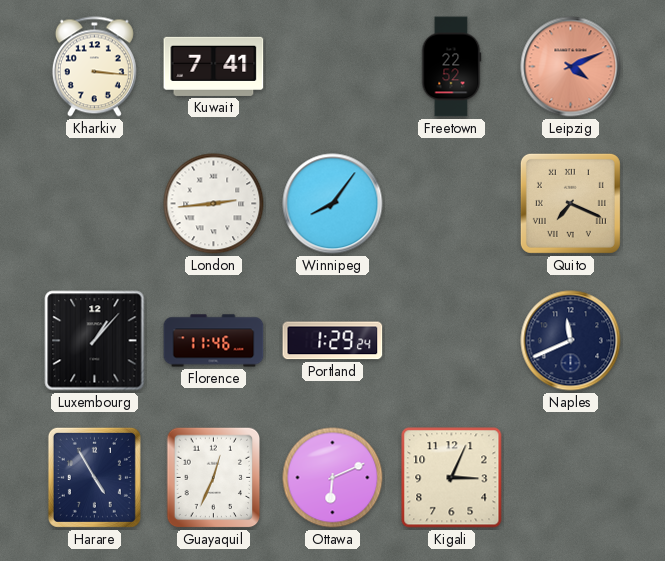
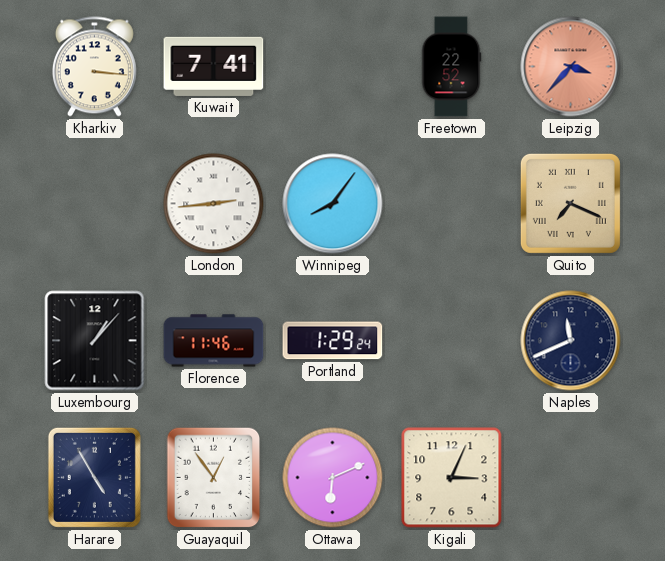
Leipzig: 4:11 -> 3:37 (571, 67)
Guayaquil: 12:34 -> 12:54 (214, 478)
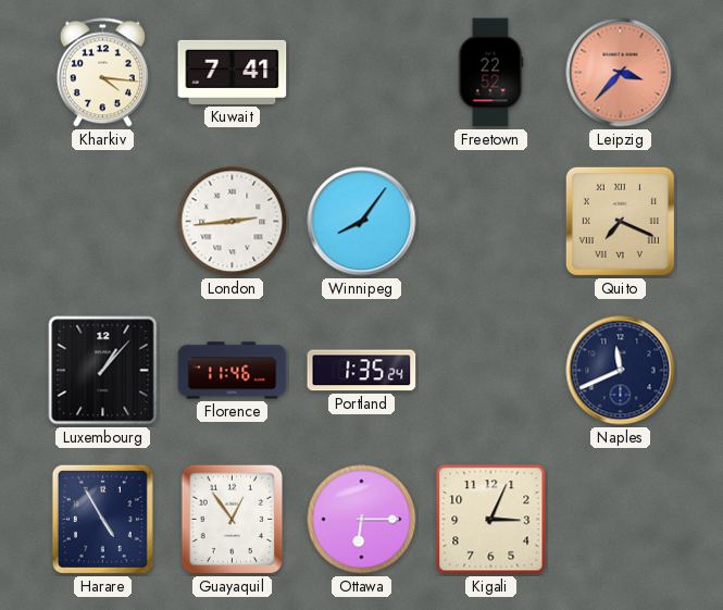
Kharkiv: 3:16 -> 4:16 (102, 73)
Portland: 1:29 -> 1:35 (362, 371)
Ottawa: 6:11 -> 6:15 (362, 520)
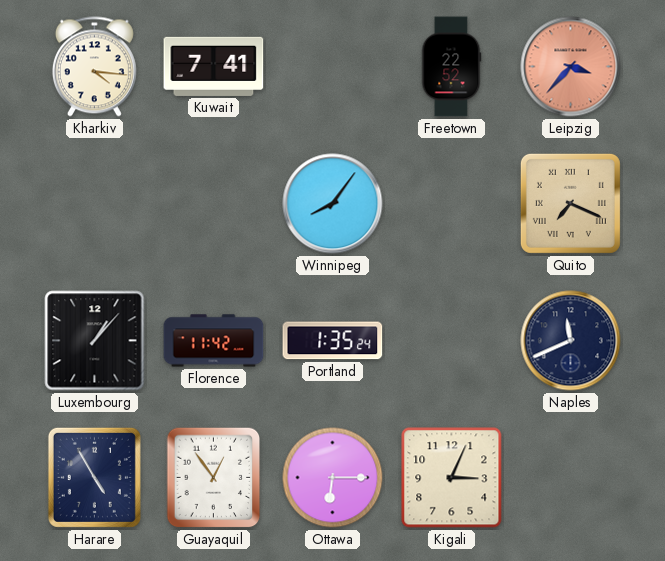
London: 2:44 -> none (233, 222)
Florence: 11:46 -> 11:42 (214, 341)
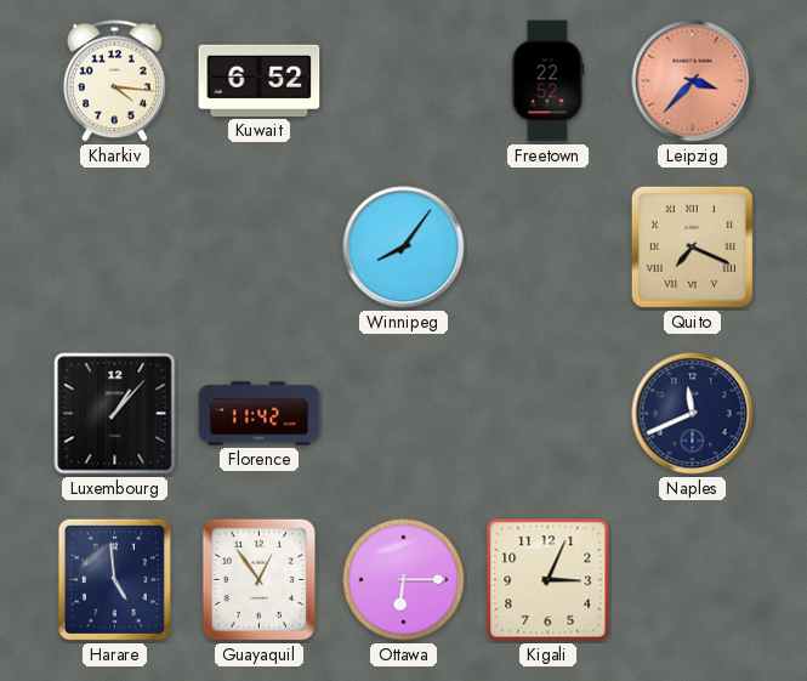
Kuwait: 7:41 -> 6:52 (260, 80)
Portland: 1:35 -> none (333, 341)
Harare: 4:55 -> 4:59 (114, 579)
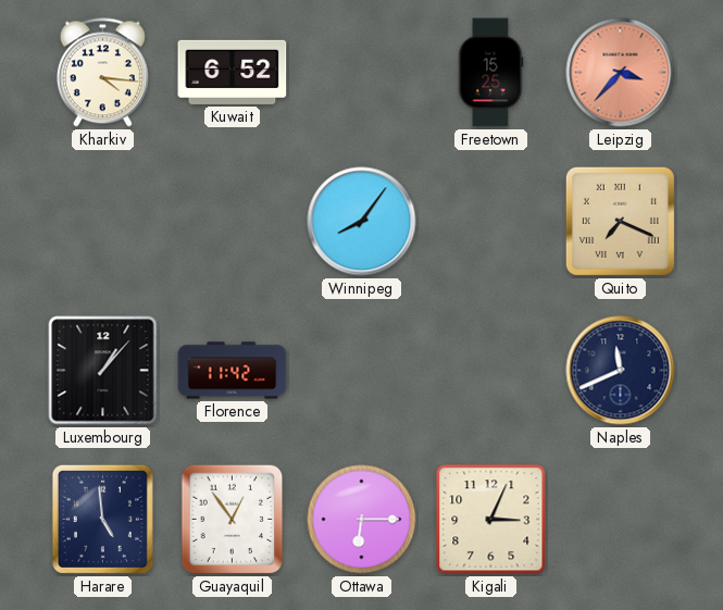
Freetown: 22:52 -> 15:25 (490, 73)
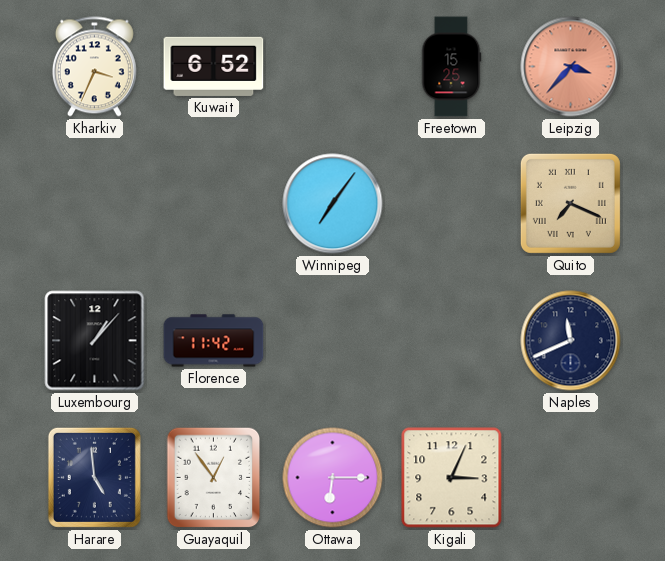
Kharkiv: 4:16 -> 3:34 (94, 67)
Winnipeg: 8:06 -> 7:06 (333, 204)
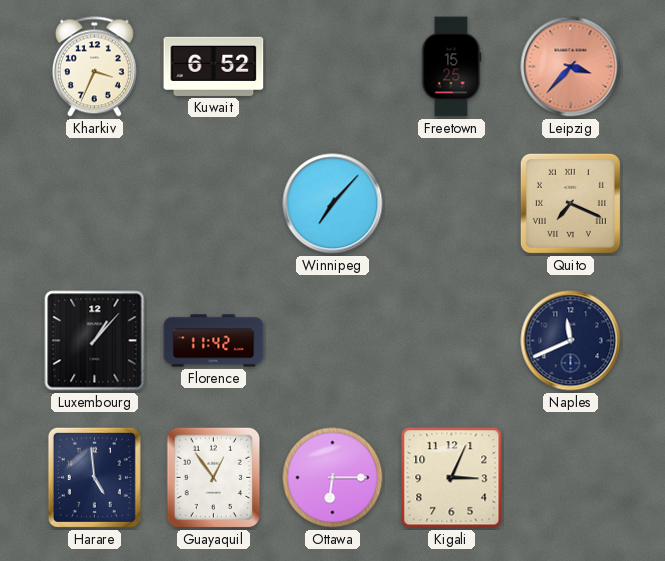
Winnipeg: 7:06 -> 7:07 (333, 204)
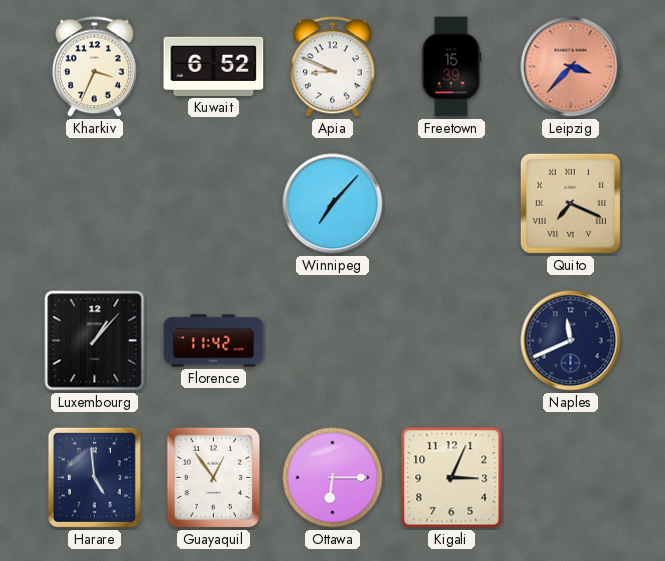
Apia: none -> 8:49 (332, 67)
Freetown: 15:25 -> 15:39 (451, 67)
